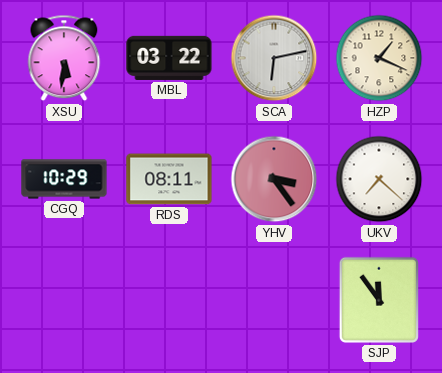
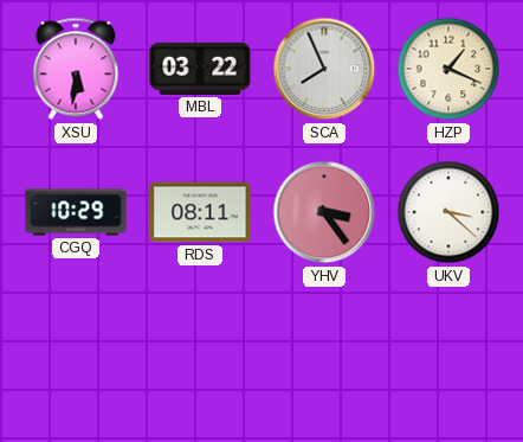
SCA: 6:13 -> 7:56 (324, 69)
UKV: 7:22 -> 3:22 (448, 212)
SJP: 11:54 -> none (379, 300)
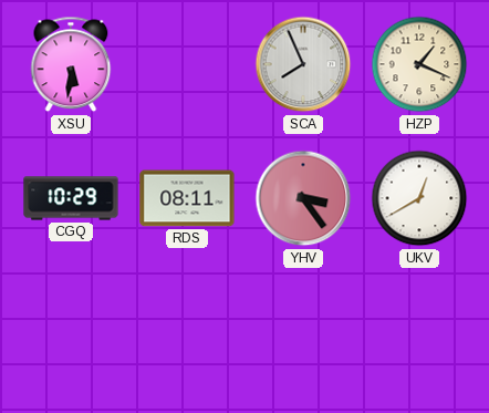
MBL: 03:22 -> none (200, 69)
UKV: 3:22 -> 12:40 (419, 198)
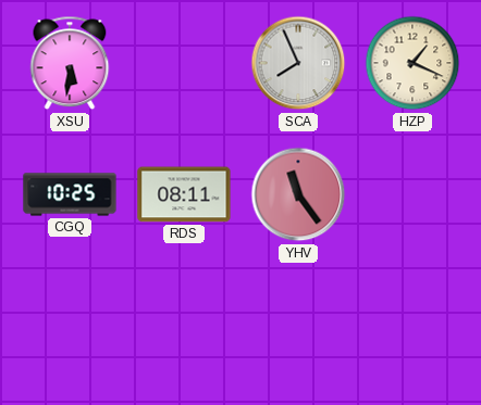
CGQ: 10:29 -> 10:25 (70, 194)
YHV: 3:24 -> 11:24 (298, 194)
UKV: 12:40 -> none (419, 198)
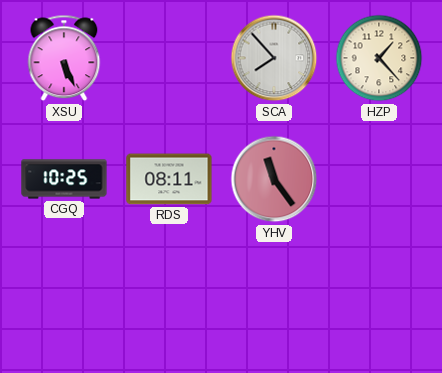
XSU: 5:31 -> 5:26 (64, 58)
SCA: 7:56 -> 7:53 (274, 58)
HZP: 1:19 -> 1:23 (379, 58)
